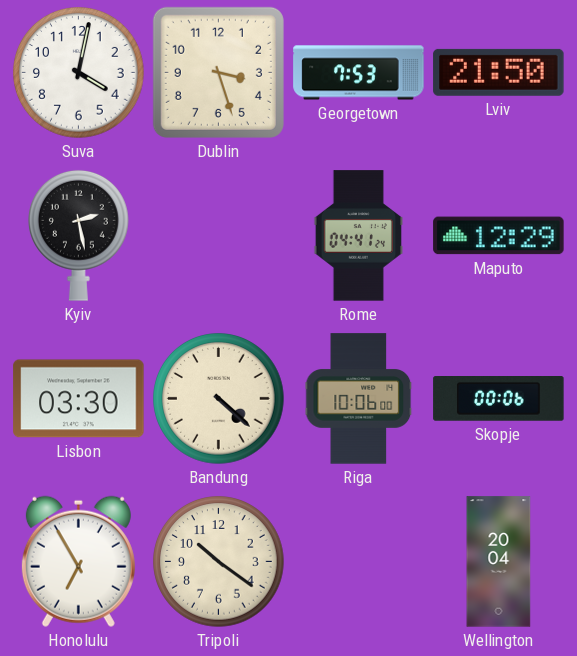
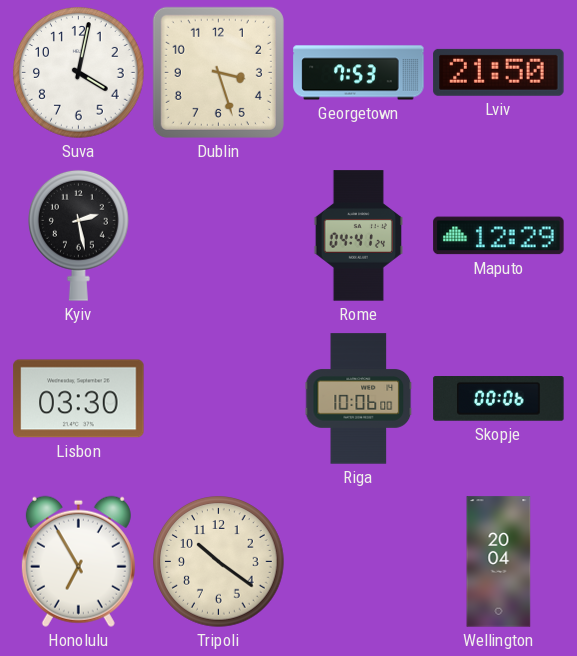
Bandung: 4:22 -> none (219, 399)
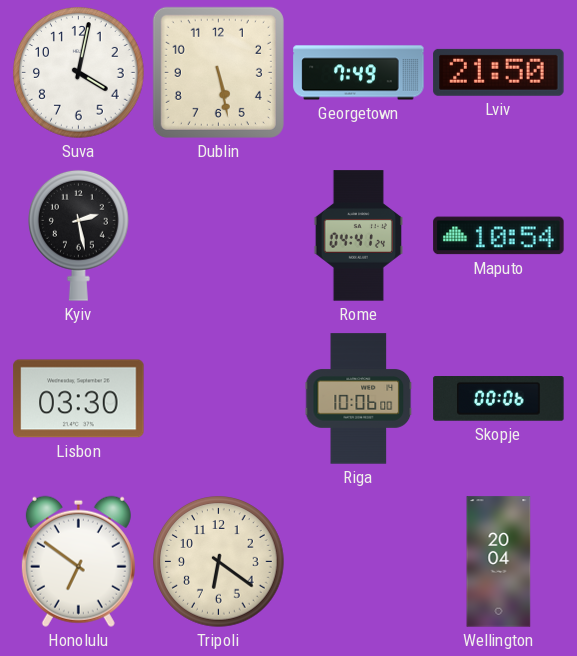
Dublin: 3:27 -> 5:28 (218, 72)
Georgetown: 7:53 -> 7:49 (359, 73)
Maputo: 12:29 -> 10:54 (499, 236)
Honolulu: 6:55 -> 6:51 (78, 561)
Tripoli: 10:21 -> 6:21 (219, 562)
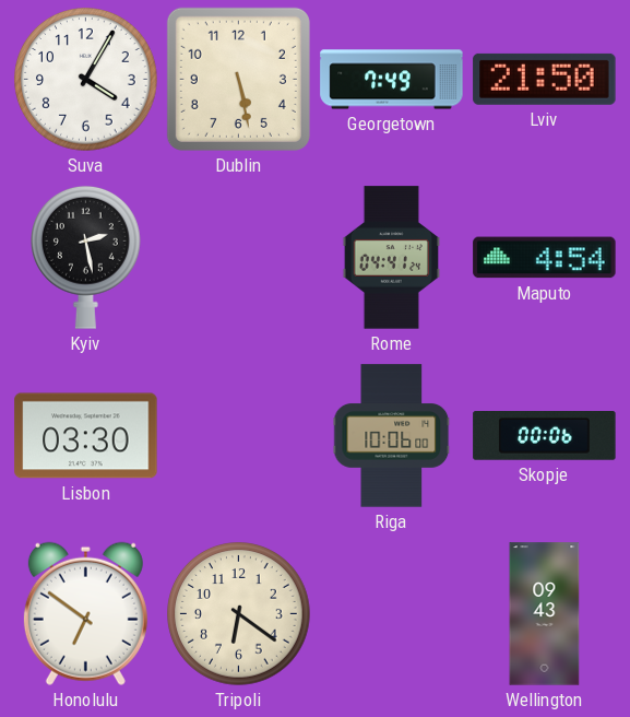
Suva: 4:02 -> 4:05 (86, 80)
Maputo: 10:54 -> 4:54 (545, 258)
Wellington: 20:04 -> 09:43 (545, 614)
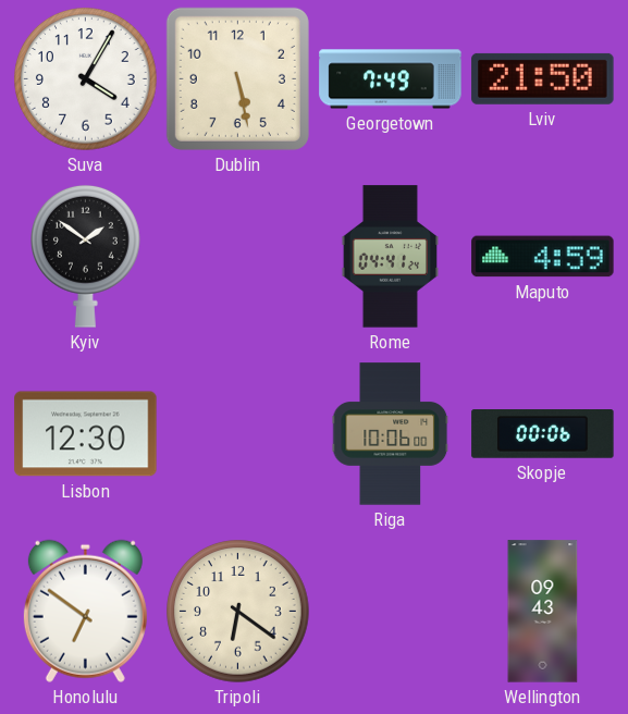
Kyiv: 2:28 -> 1:51 (86, 256)
Maputo: 4:54 -> 4:59 (543, 257)
Lisbon: 03:30 -> 12:30 (86, 434)
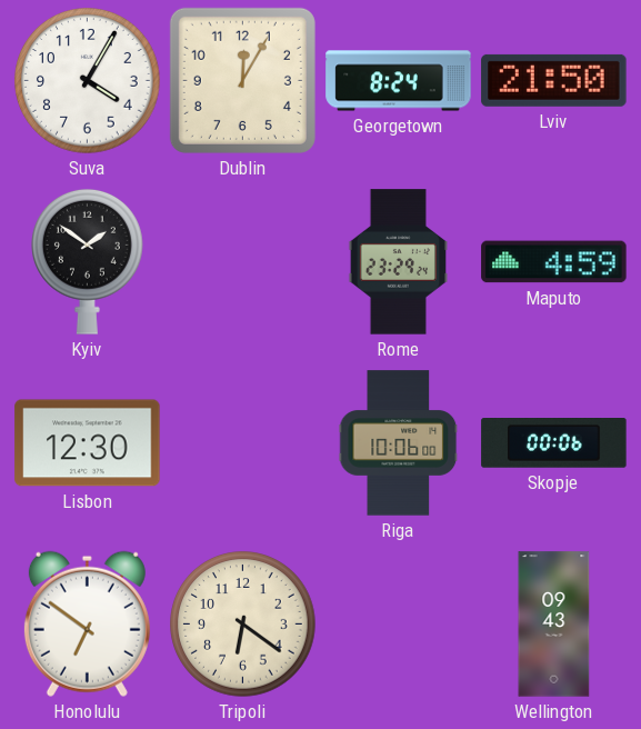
Dublin: 5:28 -> 12:05 (242, 80)
Georgetown: 7:49 -> 8:24 (399, 81)
Rome: 04:41 -> 23:29 (398, 262)
